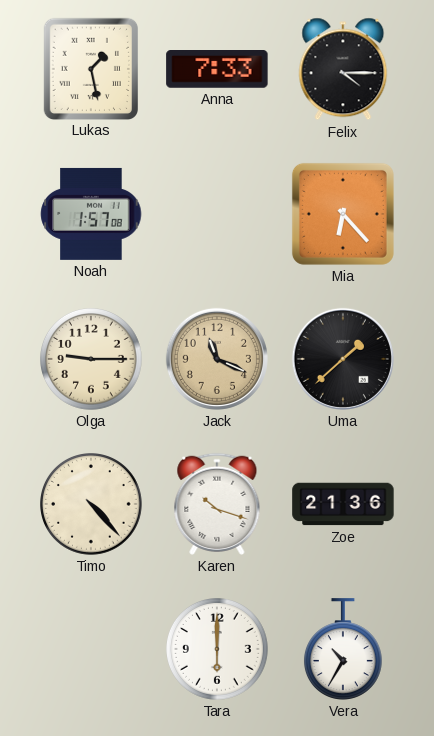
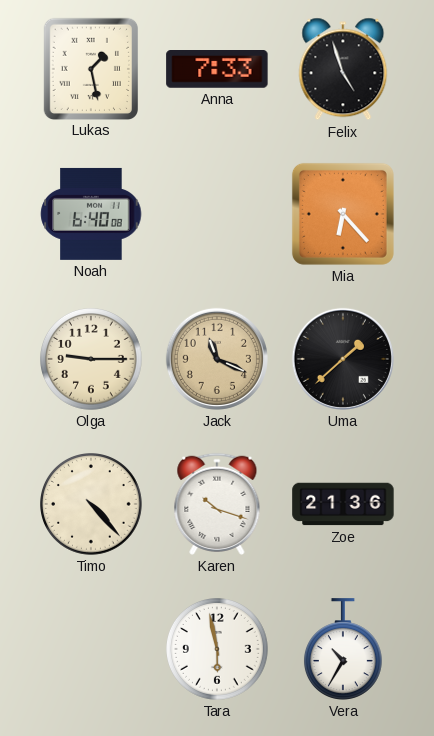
Felix: 4:15 -> 4:57 (343, 69)
Noah: 1:57 -> 6:40 (91, 214)
Tara: 6:00 -> 5:58 (218, 650)
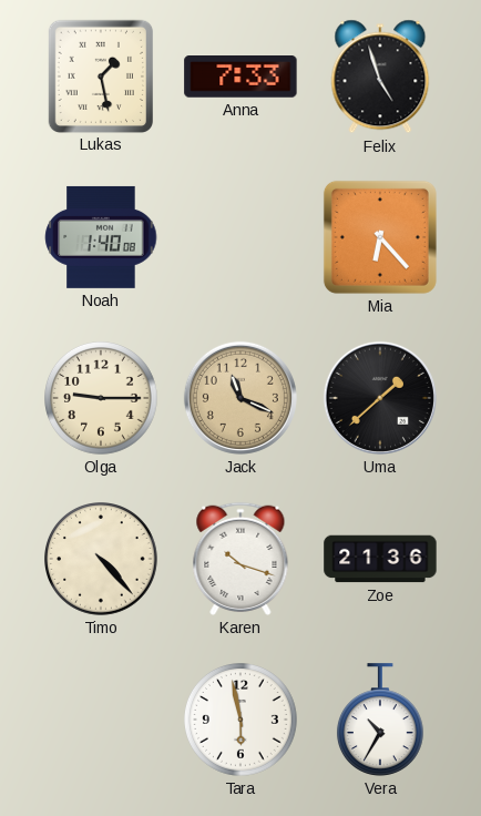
Noah: 6:40 -> 1:40 (101, 237)
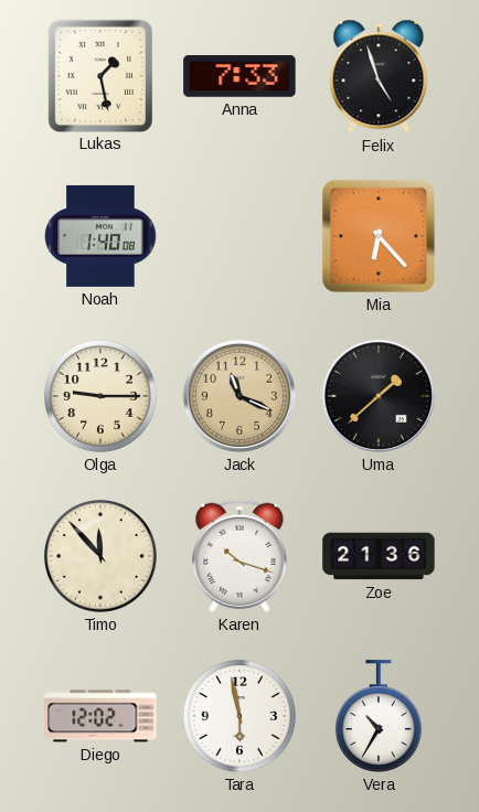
Timo: 4:23 -> 11:53 (102, 557)
Diego: none -> 12:02 (100, 716)
